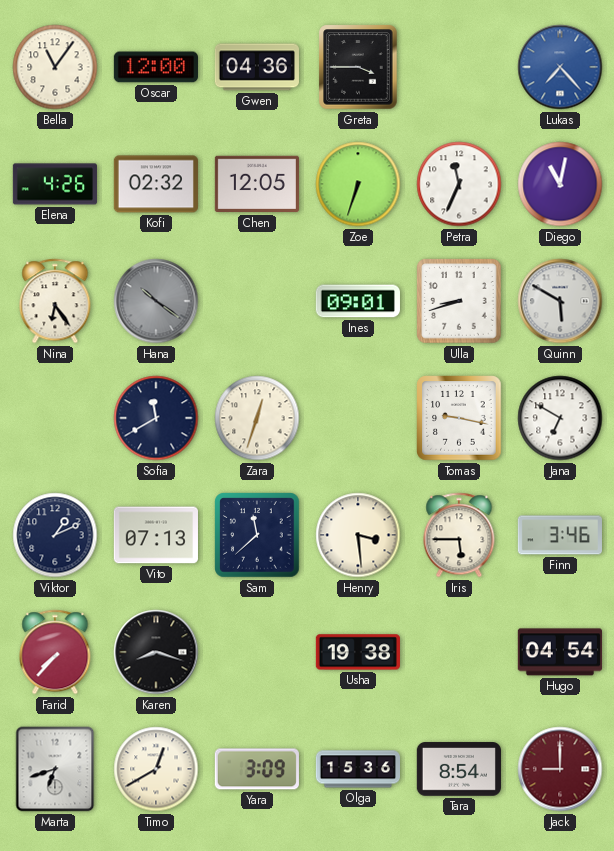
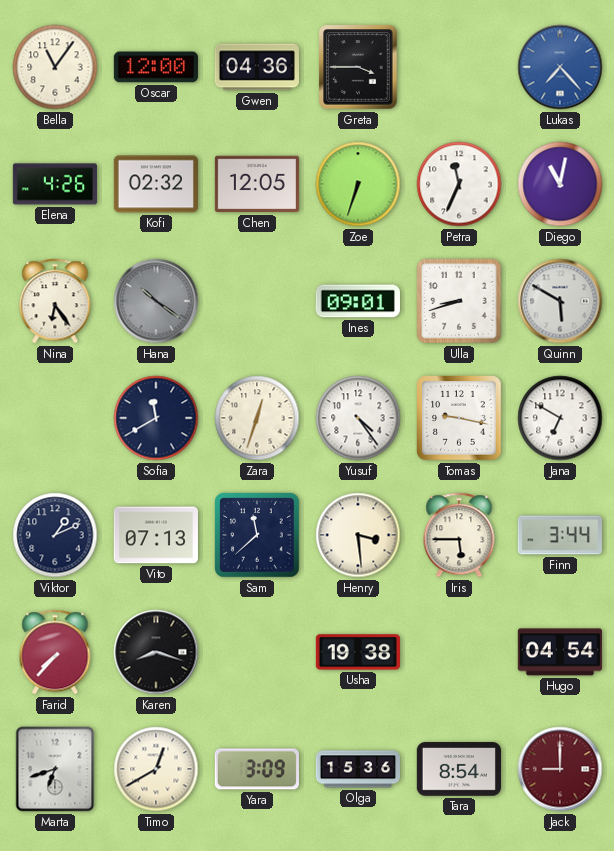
Yusuf: none -> 4:24 (358, 418)
Finn: 3:46 -> 3:44 (560, 535)
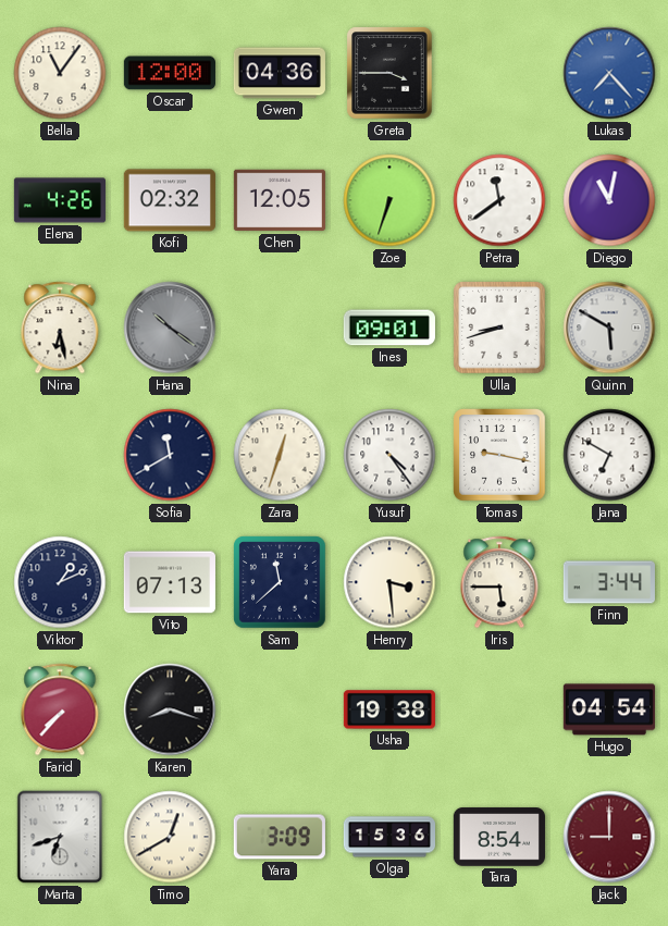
Petra: 11:34 -> 11:39 (499, 200)
Nina: 6:24 -> 6:28 (60, 328)
